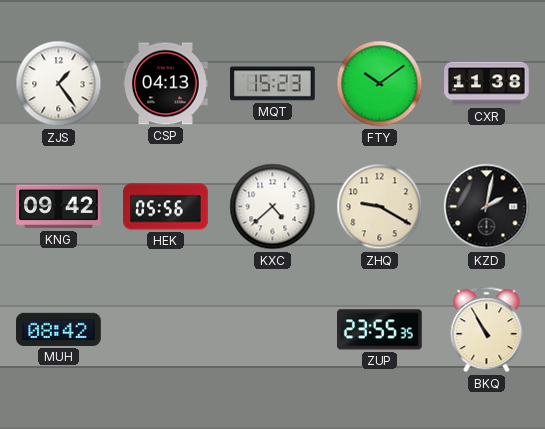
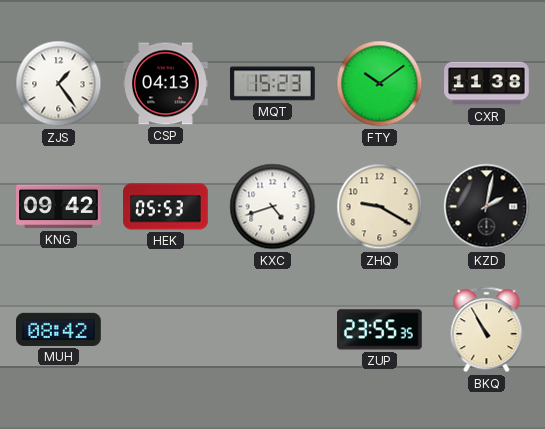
HEK: 05:56 -> 05:53 (166, 207)
KXC: 4:38 -> 4:42 (273, 207)
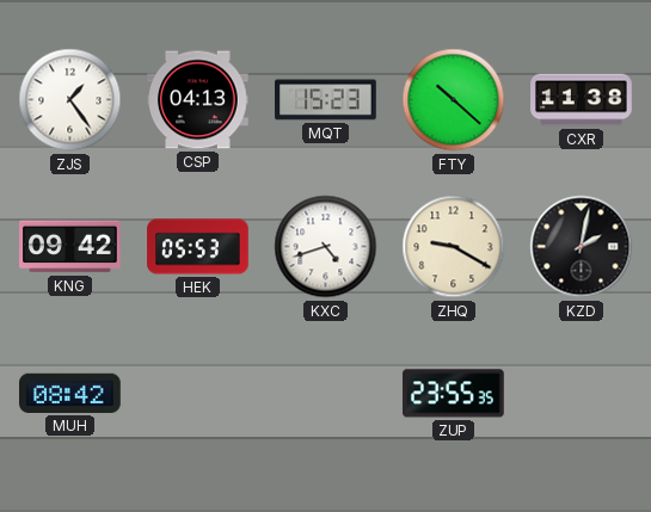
FTY: 10:09 -> 10:22 (454, 100)
BKQ: 10:55 -> none (487, 330)
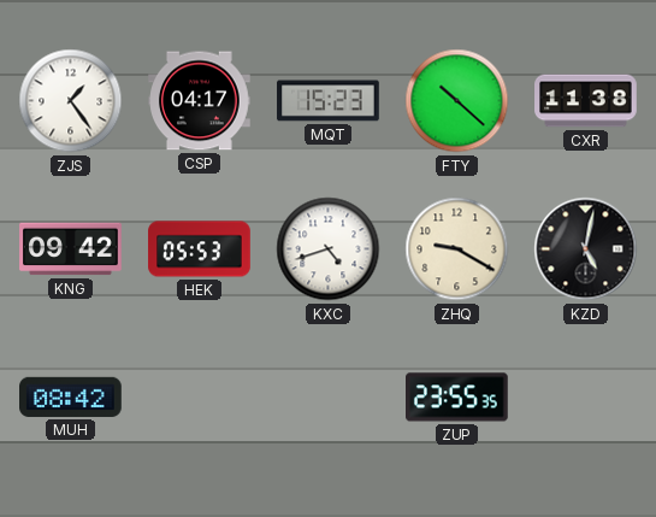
CSP: 04:13 -> 04:17 (200, 101)
KZD: 2:02 -> 5:02 (586, 249)
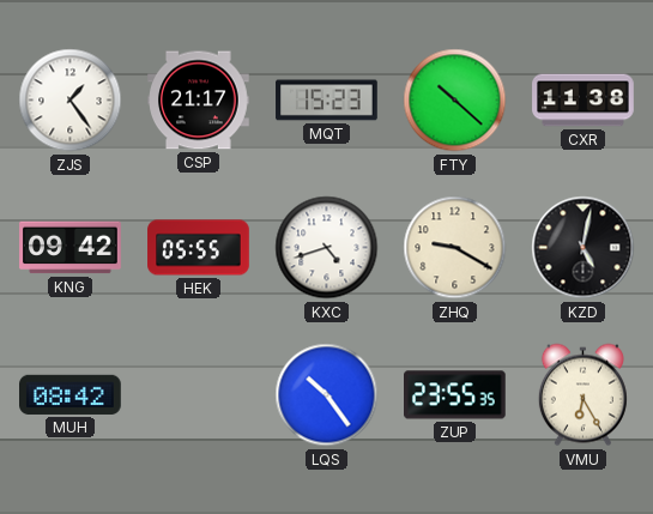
CSP: 04:17 -> 21:17 (199, 101)
HEK: 05:53 -> 05:55 (199, 248)
LQS: none -> 10:24 (327, 395)
VMU: none -> 6:25 (582, 395)
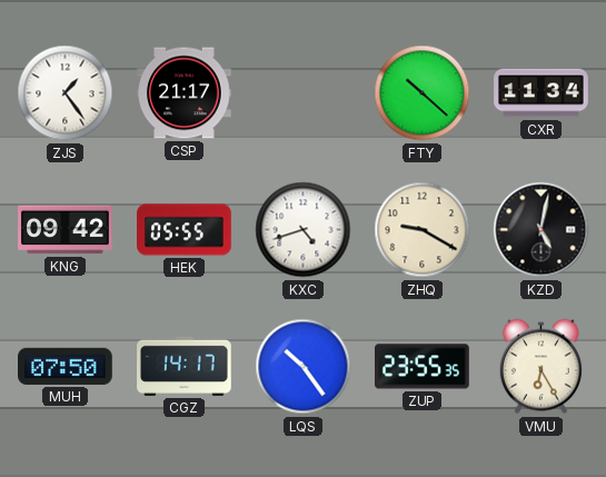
MQT: 15:23 -> none (327, 101)
CXR: 11:38 -> 11:34 (542, 93)
MUH: 08:42 -> 07:50 (66, 366)
CGZ: none -> 14:17 (185, 366)
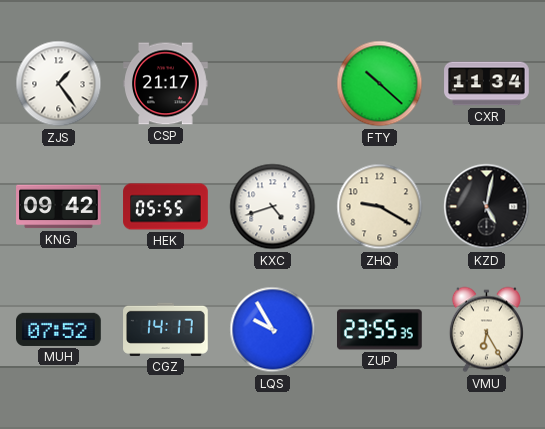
MUH: 07:50 -> 07:52 (59, 329)
LQS: 10:24 -> 9:55 (273, 330)
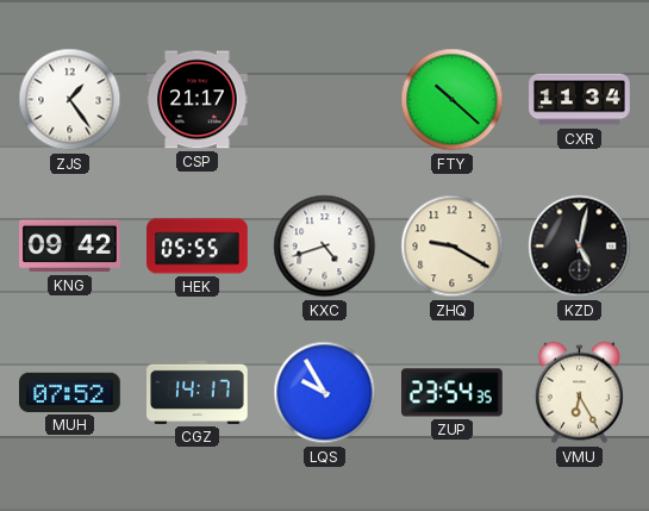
ZUP: 23:55 -> 23:54 (453, 393)
